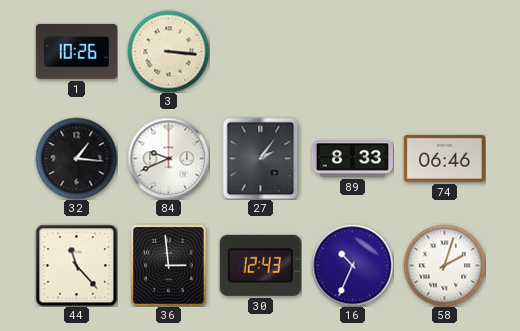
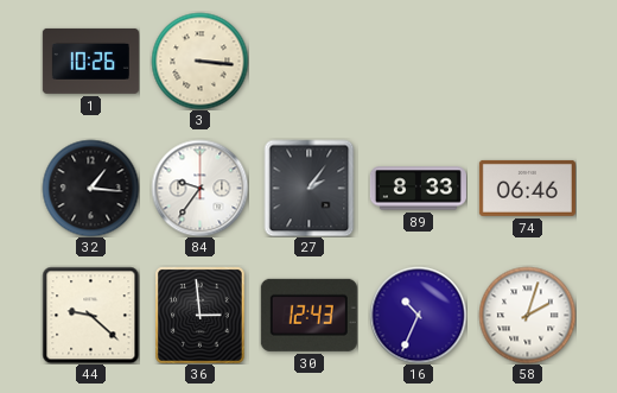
84: 9:41 -> 9:36 (199, 188)
44: 11:23 -> 9:22 (90, 315)
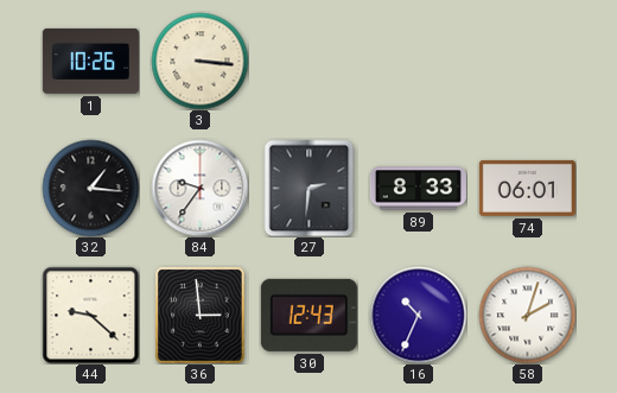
27: 2:06 -> 2:31 (310, 188)
74: 06:46 -> 06:01 (527, 188)
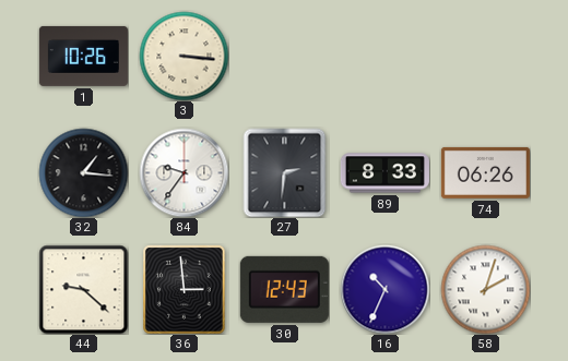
74: 06:01 -> 06:26 (485, 172)
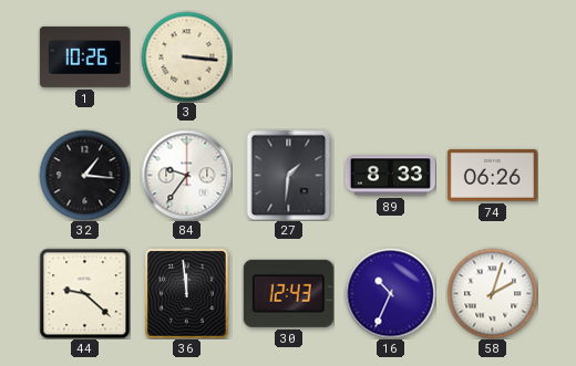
27: 2:31 -> 1:31 (289, 175)
36: 2:59 -> 11:59 (187, 294)
